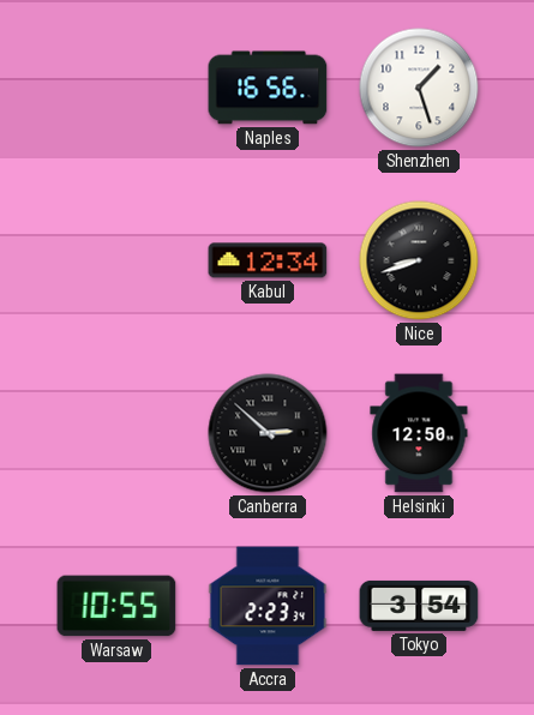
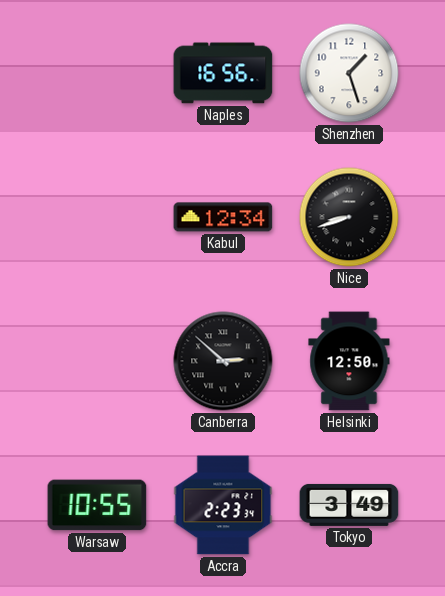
Tokyo: 3:54 -> 3:49 (349, 505)
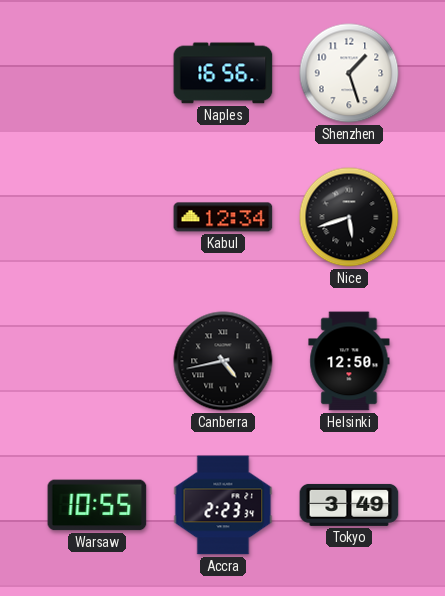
Nice: 8:42 -> 5:42 (349, 217)
Canberra: 2:52 -> 4:43 (223, 361)
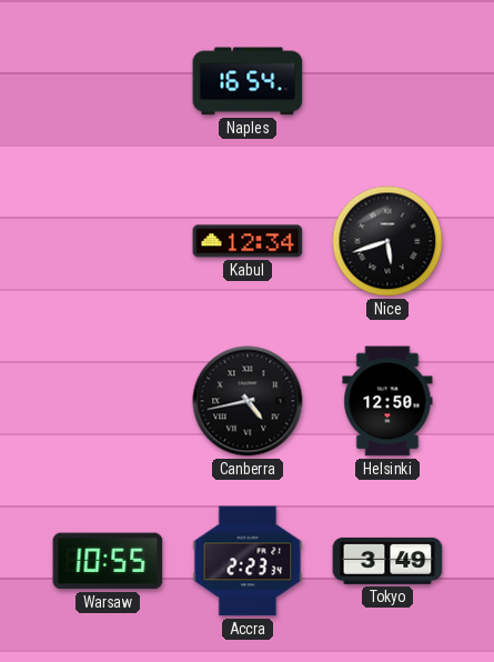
Naples: 16:56 -> 16:54 (248, 81)
Shenzhen: 1:27 -> none (349, 73)
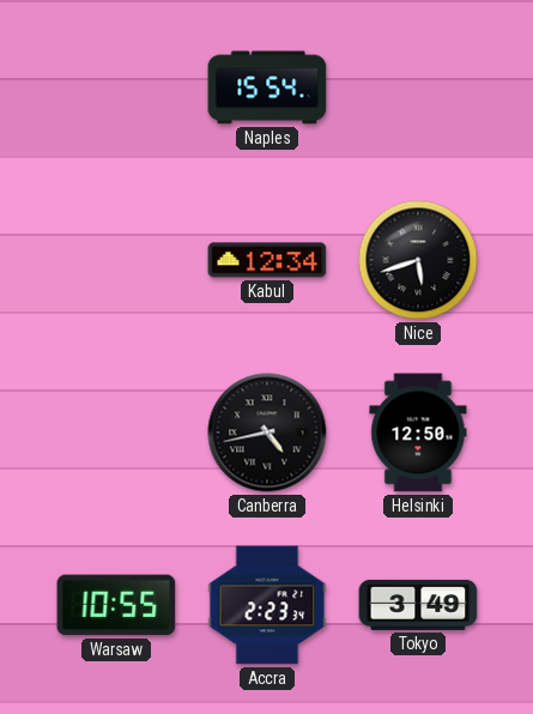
Naples: 16:54 -> 15:54 (267, 87)
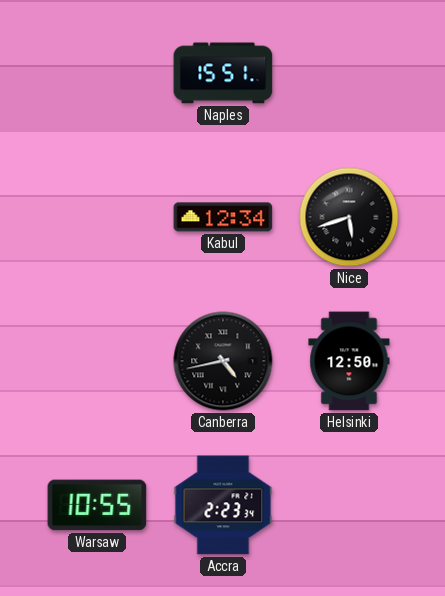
Naples: 15:54 -> 15:51 (223, 73)
Tokyo: 3:49 -> none (418, 605)
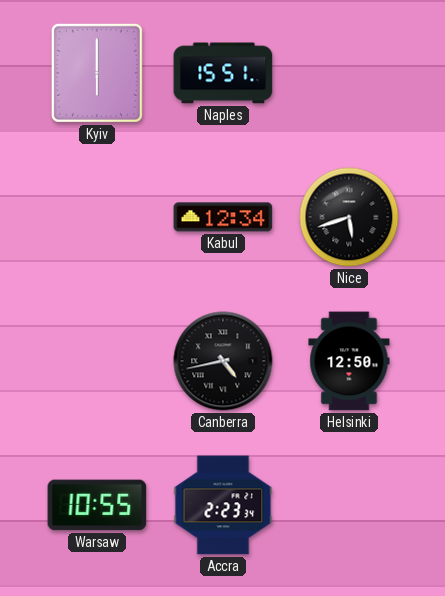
Kyiv: none -> 6:00 (97, 73)
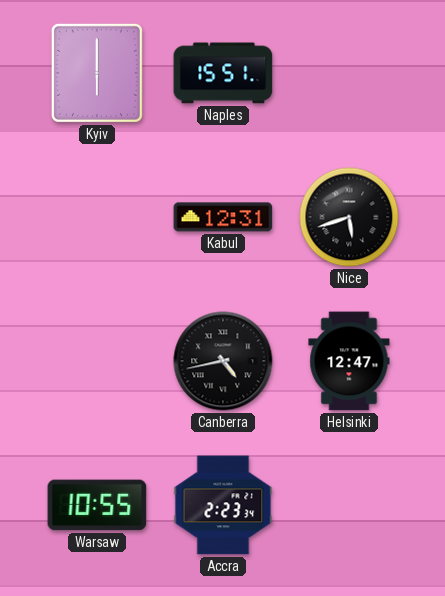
Kabul: 12:34 -> 12:31 (223, 217)
Helsinki: 12:50 -> 12:47 (349, 361)
